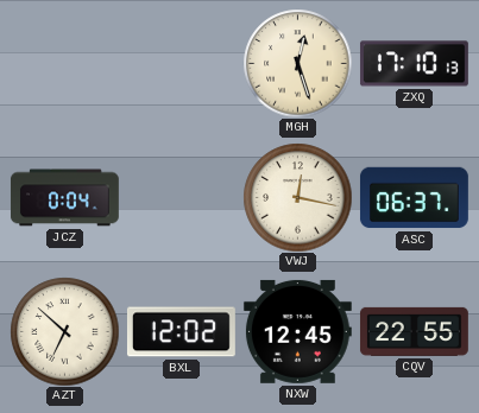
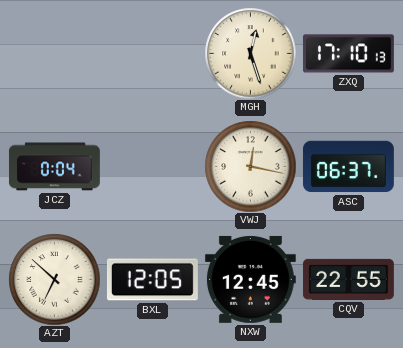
BXL: 12:02 -> 12:05 (152, 280)
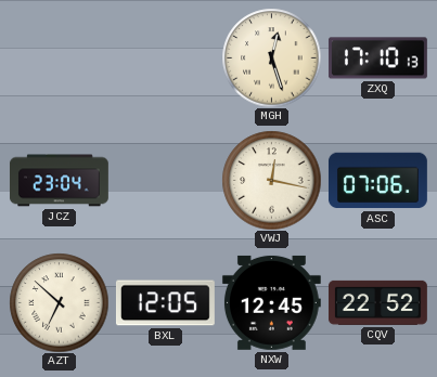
JCZ: 0:04 -> 23:04 (59, 181)
ASC: 06:37 -> 07:06 (377, 181)
CQV: 22:55 -> 22:52 (377, 302)
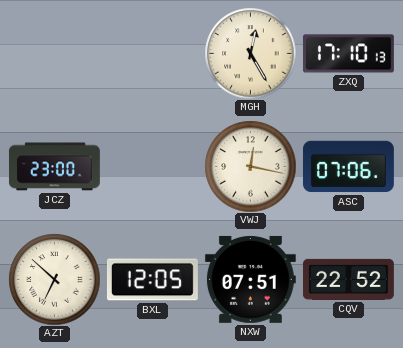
MGH: 12:27 -> 12:25 (250, 53)
JCZ: 23:04 -> 23:00 (54, 167)
NXW: 12:45 -> 07:51 (250, 279)
